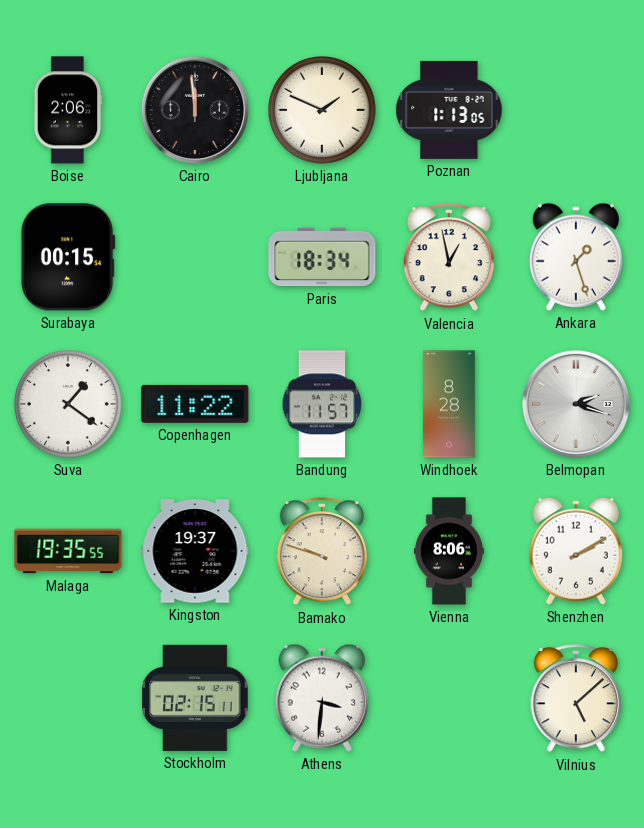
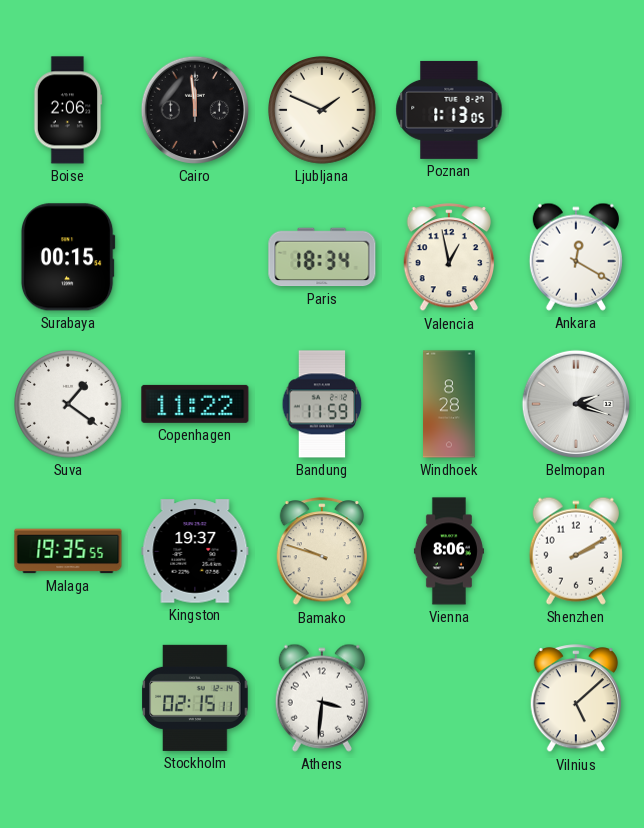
Ankara: 1:27 -> 12:20 (576, 257)
Bandung: 11:57 -> 11:59 (322, 404)
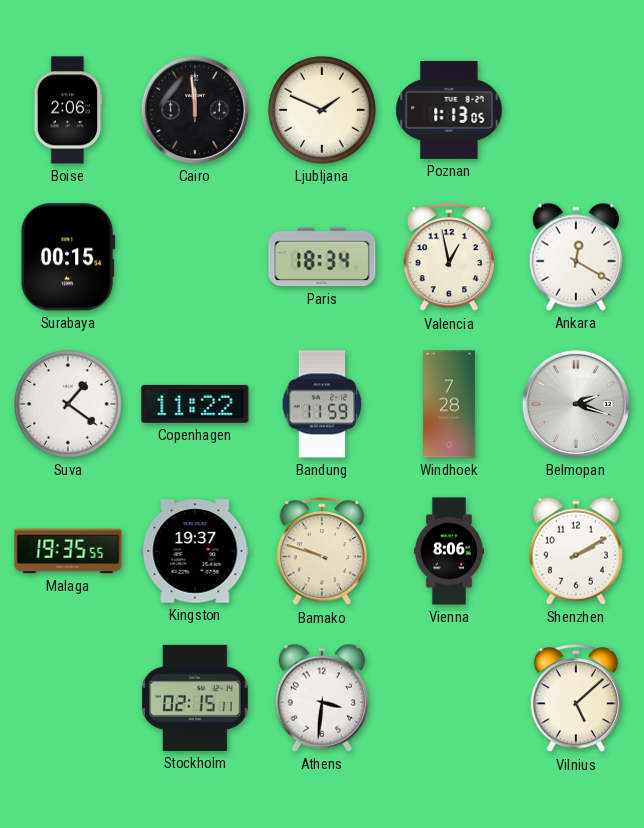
Windhoek: 8:28 -> 7:28 (450, 404)
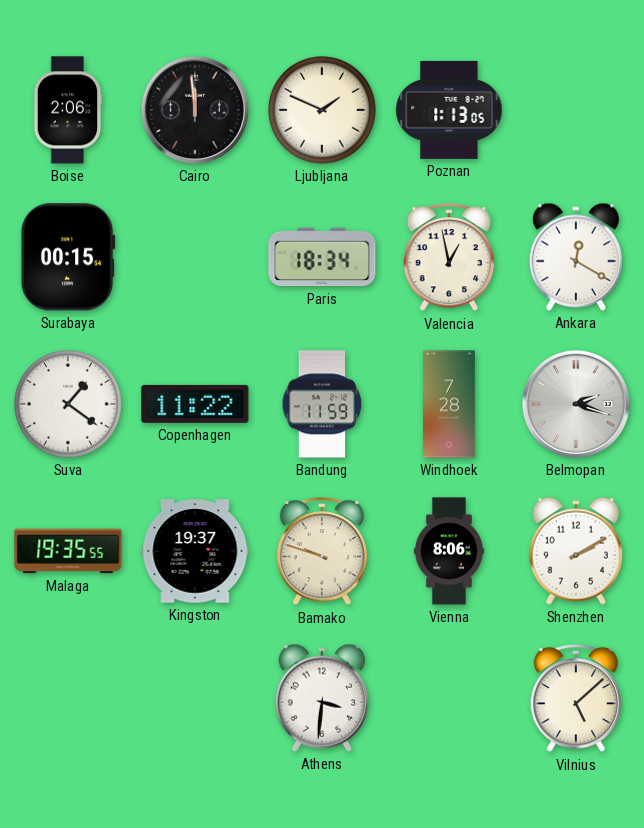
Stockholm: 02:15 -> none (195, 698)
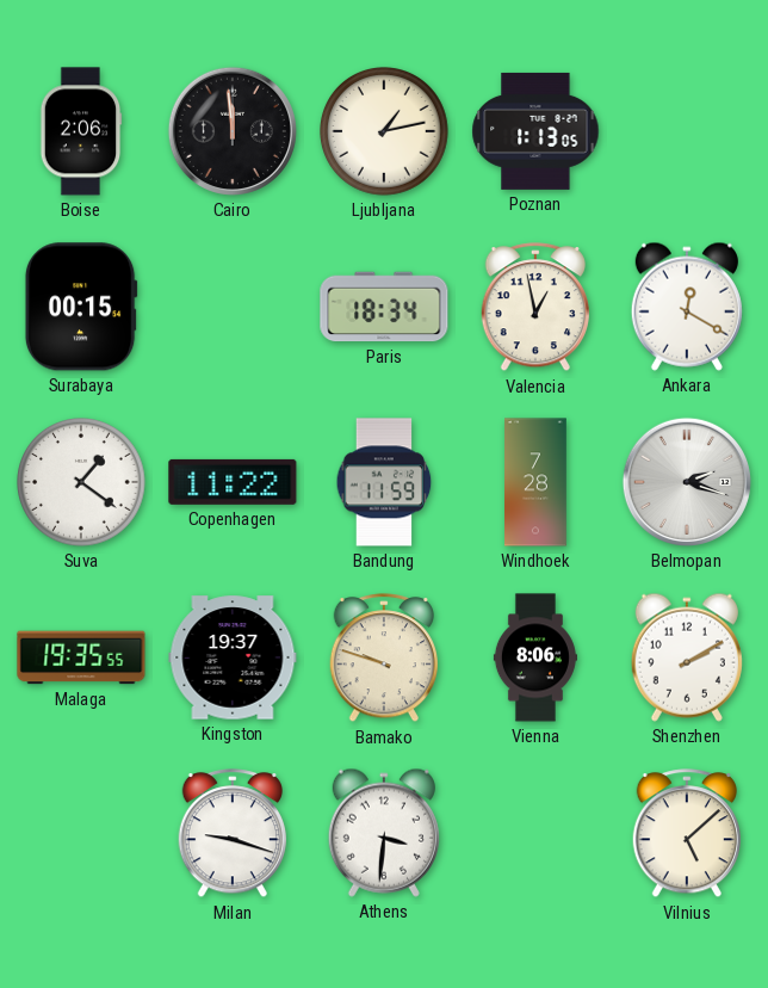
Ljubljana: 1:49 -> 1:13 (385, 132)
Milan: none -> 9:18 (231, 834)
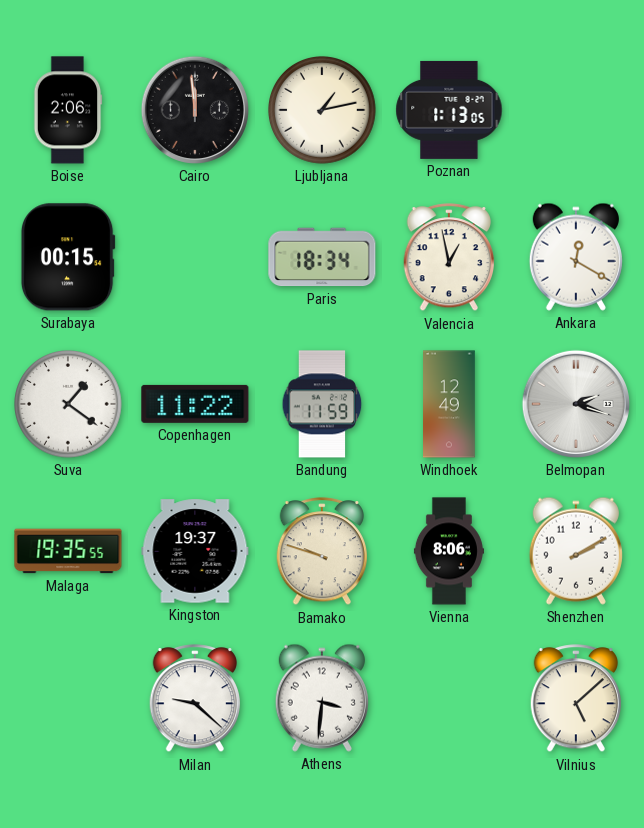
Windhoek: 7:28 -> 12:49 (450, 404)
Milan: 9:18 -> 9:22 (194, 699)
